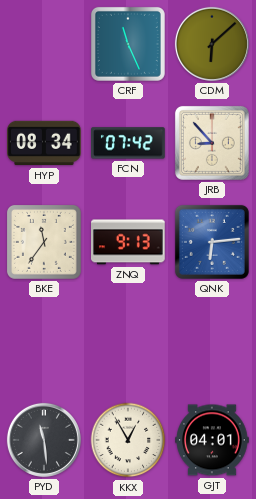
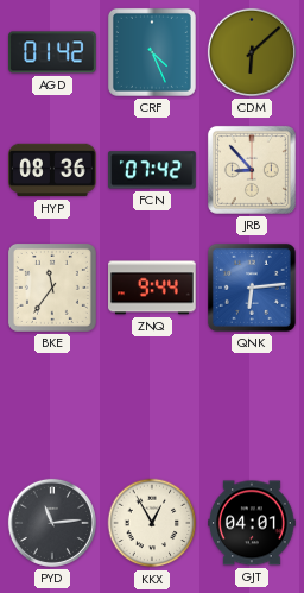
AGD: none -> 01:42 (52, 52)
CRF: 11:26 -> 4:26 (152, 52)
HYP: 08:34 -> 08:36 (52, 170)
ZNQ: 9:13 -> 9:44 (153, 288)
PYD: 11:29 -> 11:14 (52, 523)
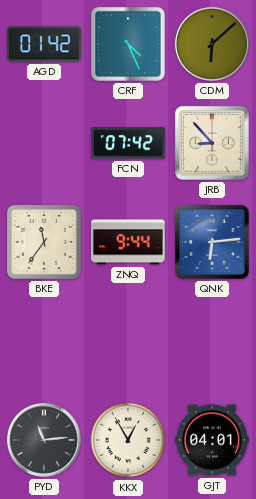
HYP: 08:36 -> none (52, 170)
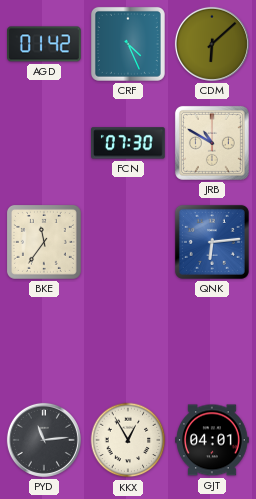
FCN: 07:42 -> 07:30 (129, 143)
JRB: 8:53 -> 10:50 (212, 143)
ZNQ: 9:44 -> none (129, 242)
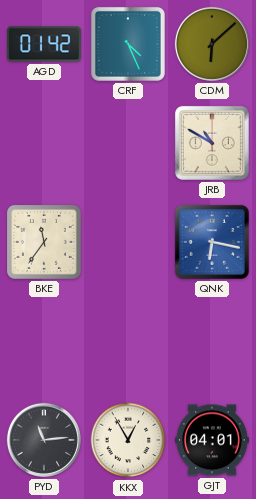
FCN: 07:30 -> none (129, 143)
QNK: 6:14 -> 6:17 (212, 242)
